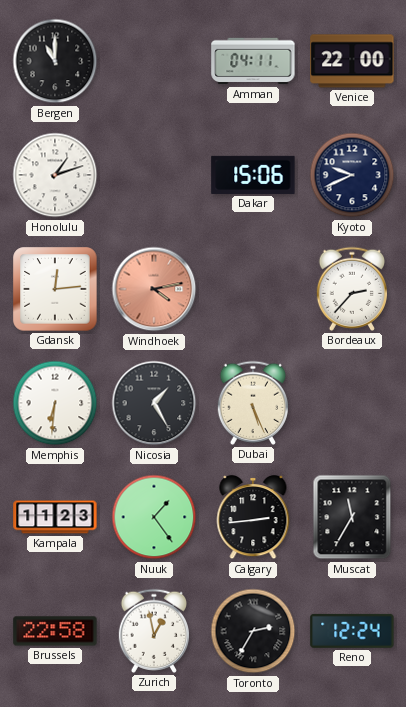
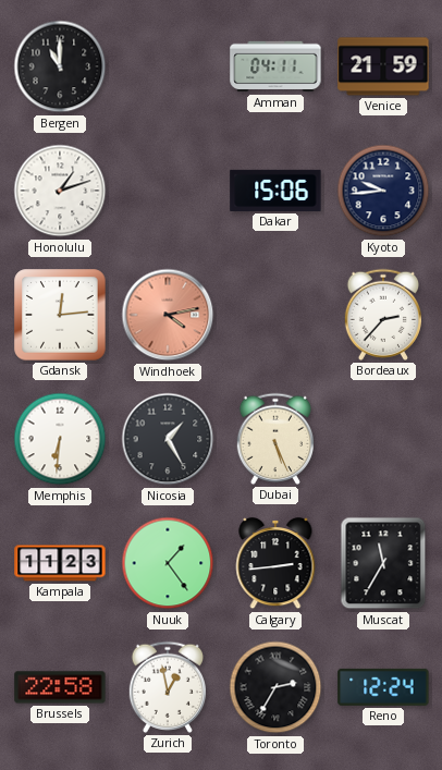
Venice: 22:00 -> 21:59 (383, 66)
Kyoto: 9:41 -> 9:44 (383, 191)
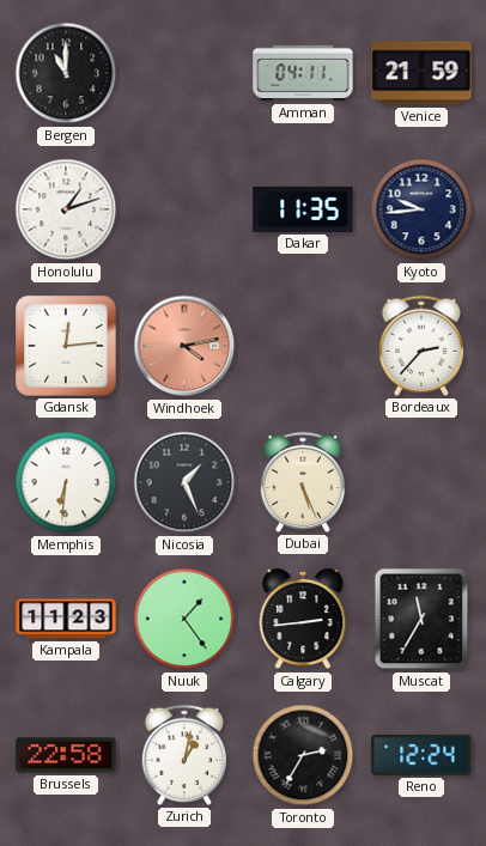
Dakar: 15:06 -> 11:35 (303, 209)
Nicosia: 1:25 -> 1:26 (184, 482)
Zurich: 12:58 -> 1:02 (183, 755)
